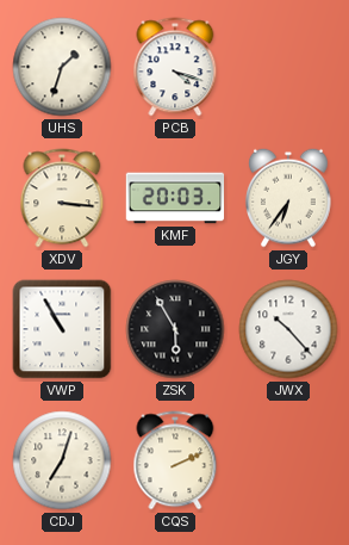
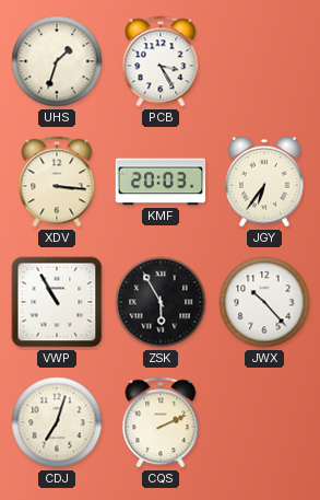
PCB: 4:18 -> 3:25 (161, 61)
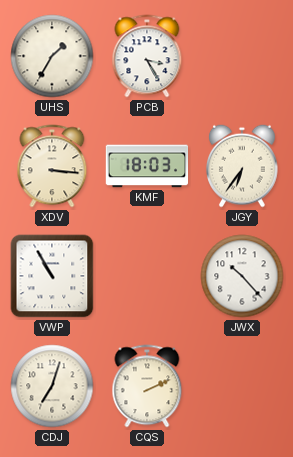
UHS: 1:33 -> 1:35 (52, 56)
KMF: 20:03 -> 18:03 (147, 166)
ZSK: 5:55 -> none (161, 302)
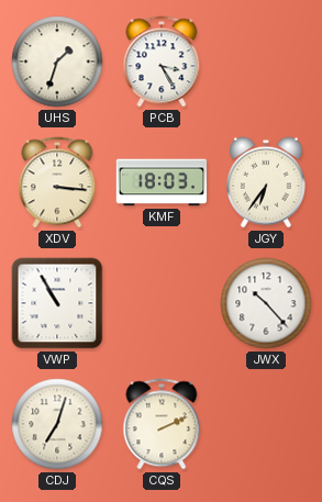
UHS: 1:35 -> 1:33 (57, 62)
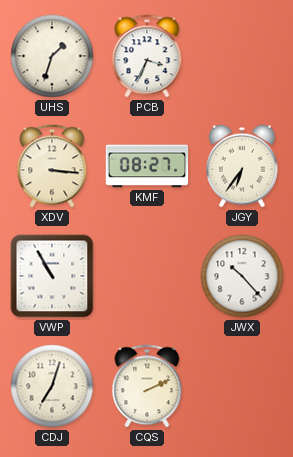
PCB: 3:25 -> 3:34 (147, 56)
KMF: 18:03 -> 08:27 (147, 166)
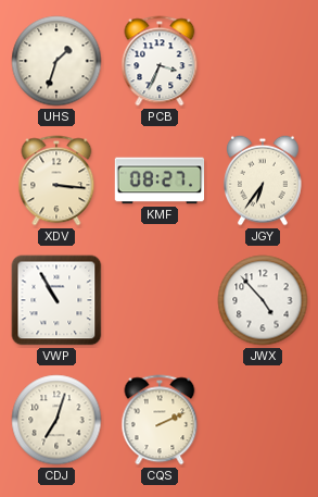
JWX: 10:23 -> 4:53 (263, 300)
